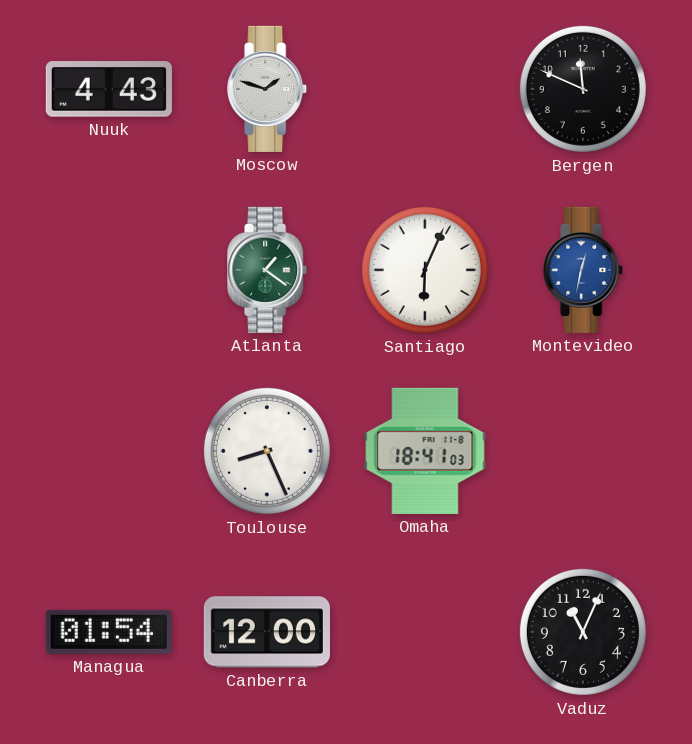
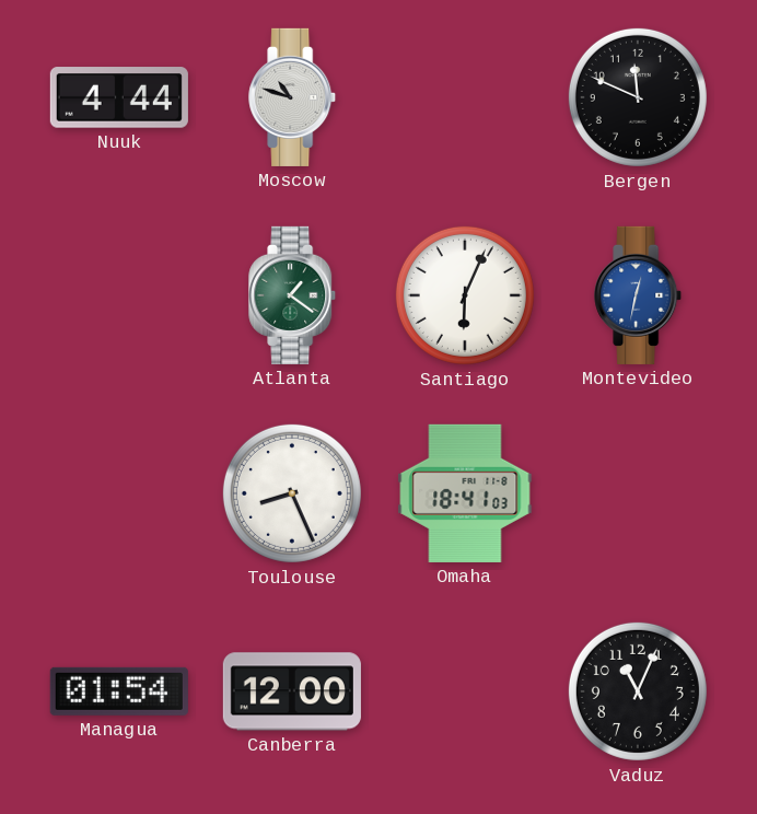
Nuuk: 4:43 -> 4:44 (119, 97)
Moscow: 1:48 -> 10:48 (293, 97)
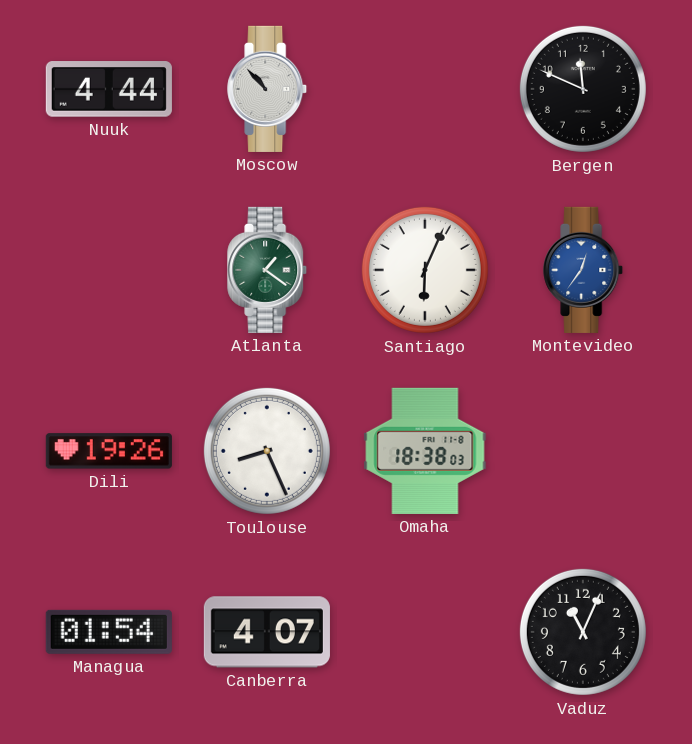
Moscow: 10:48 -> 10:53 (268, 89)
Montevideo: 12:32 -> 12:36 (584, 270)
Dili: none -> 19:26 (109, 451)
Omaha: 18:41 -> 18:38 (425, 451)
Canberra: 12:00 -> 4:07 (267, 632)
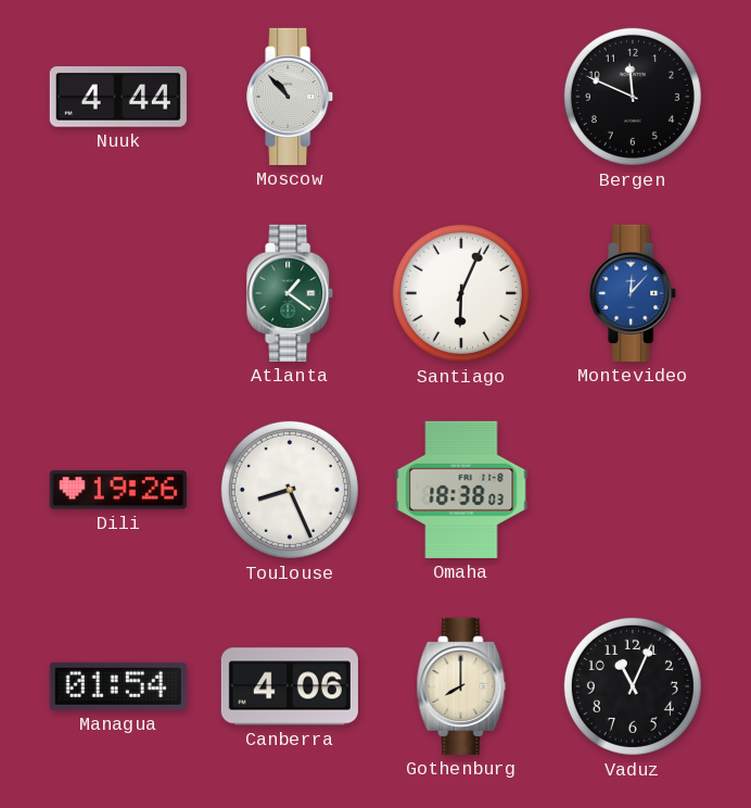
Montevideo: 12:36 -> 12:07 (634, 293)
Canberra: 4:07 -> 4:06 (290, 686)
Gothenburg: none -> 8:00 (461, 686)
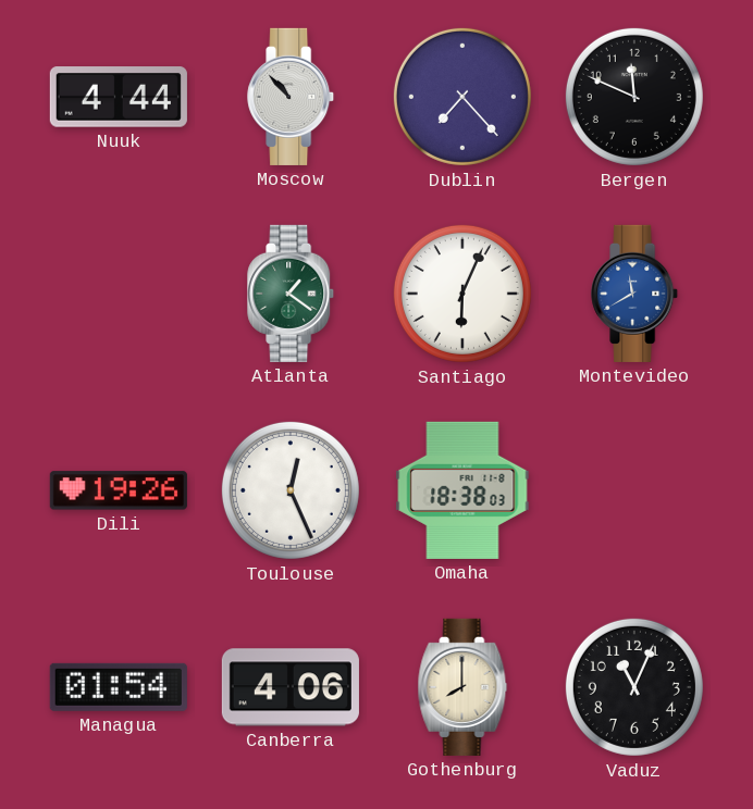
Dublin: none -> 7:23 (462, 97)
Montevideo: 12:07 -> 11:40 (635, 294)
Toulouse: 8:26 -> 12:26 (291, 490)
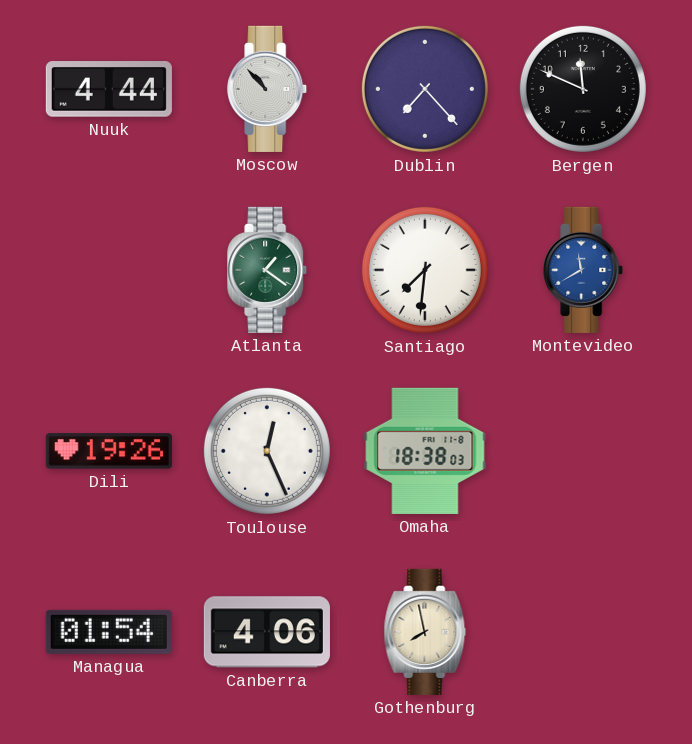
Santiago: 6:04 -> 7:31 (425, 270)
Gothenburg: 8:00 -> 7:58 (425, 632)
Vaduz: 11:04 -> none (634, 687)
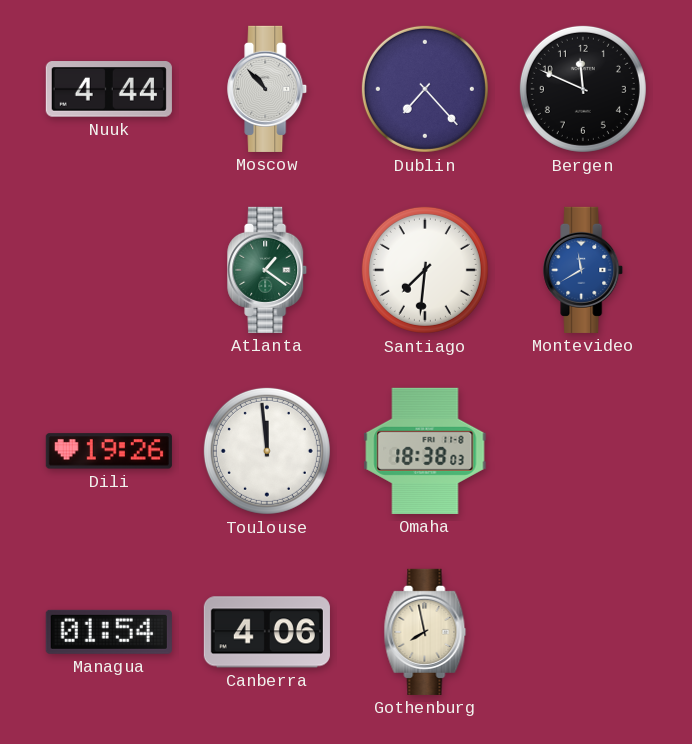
Toulouse: 12:26 -> 11:59 (267, 451)
